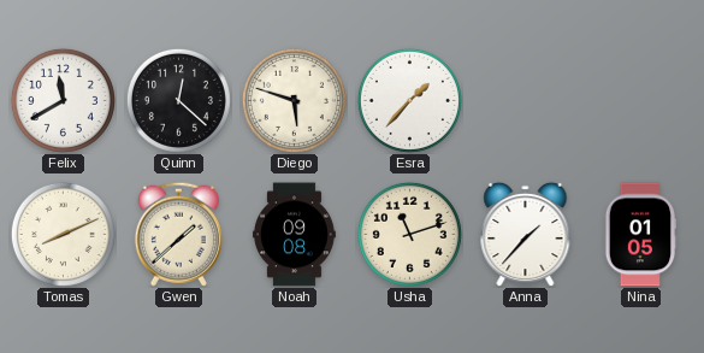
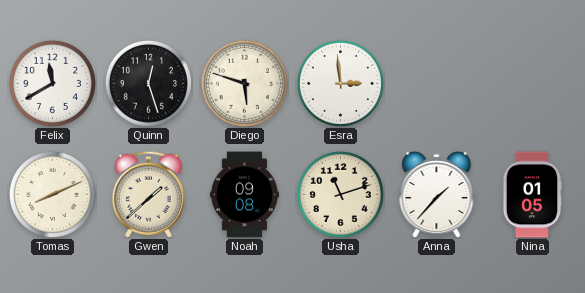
Quinn: 12:22 -> 12:27 (148, 83)
Esra: 1:37 -> 2:59 (340, 83)
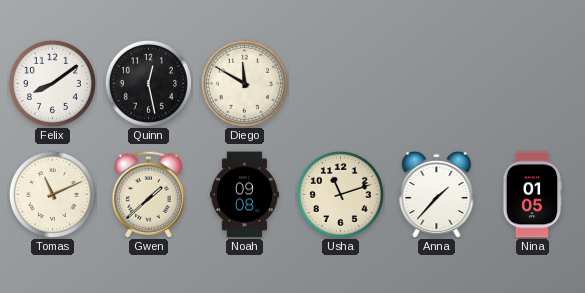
Felix: 11:40 -> 8:09 (52, 83)
Quinn: 12:27 -> 12:28 (148, 83)
Diego: 5:48 -> 11:50 (244, 83)
Esra: 2:59 -> none (340, 83)
Tomas: 8:11 -> 11:11 (52, 194)
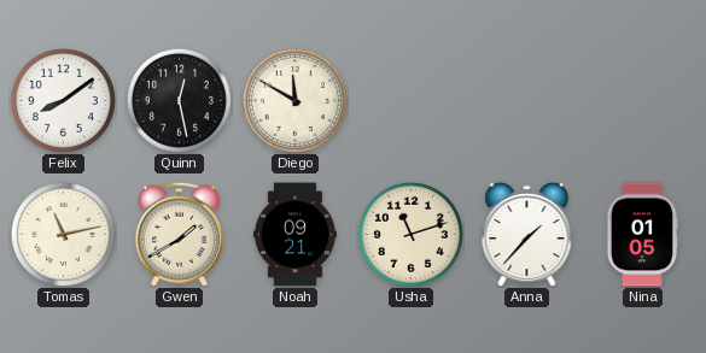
Tomas: 11:11 -> 11:13 (63, 234)
Gwen: 1:38 -> 1:40 (179, 234)
Noah: 09:08 -> 09:21 (294, 235)
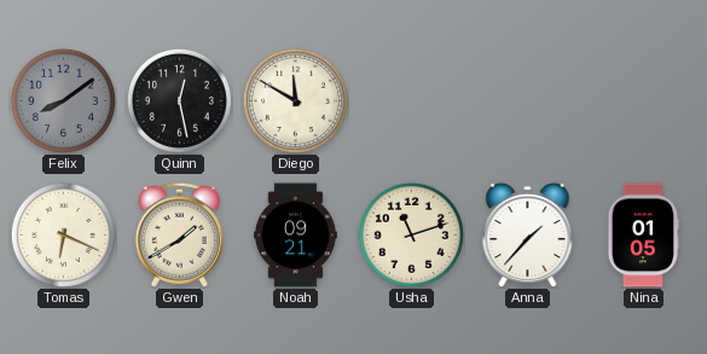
Felix dial: white -> grey (63, 100)
Tomas: 11:13 -> 6:19 (63, 234)
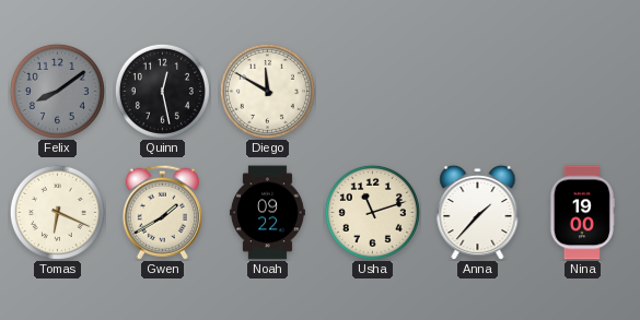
Noah: 09:21 -> 09:22 (267, 213)
Nina: 01:05 -> 19:00 (582, 213)
